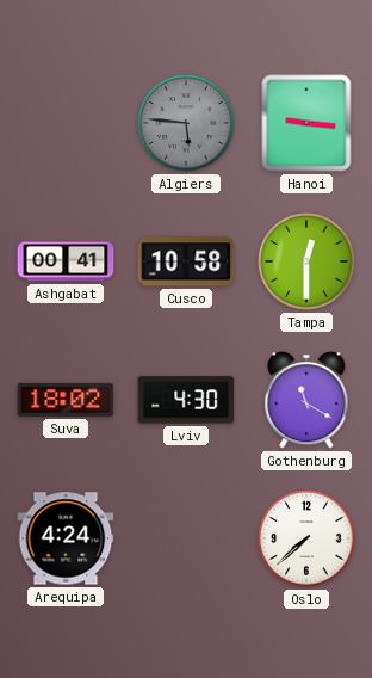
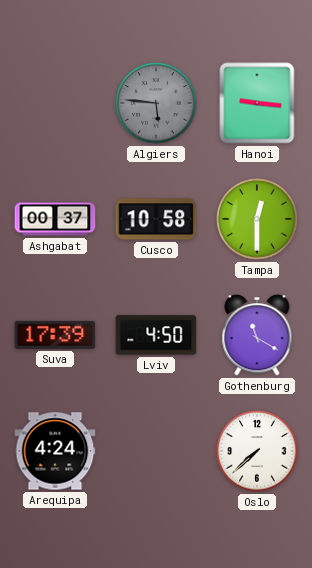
Ashgabat: 00:41 -> 00:37 (55, 219)
Suva: 18:02 -> 17:39 (55, 335)
Lviv: 4:30 -> 4:50 (156, 335)
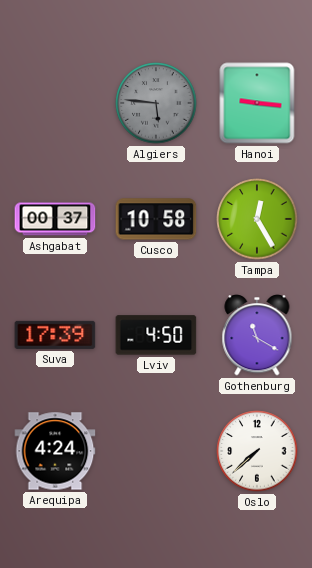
Tampa: 12:30 -> 12:25 (257, 219)
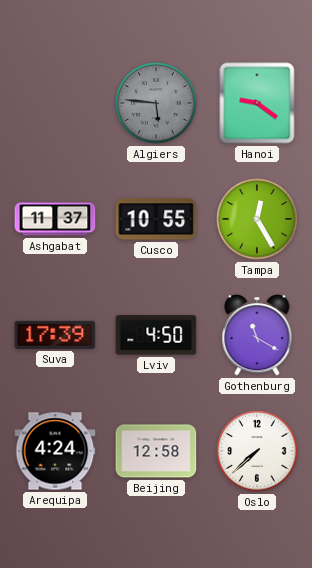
Hanoi: 9:16 -> 9:21 (257, 103)
Ashgabat: 00:37 -> 11:37 (55, 219)
Cusco: 10:58 -> 10:55 (156, 219)
Beijing: none -> 12:58 (156, 451)
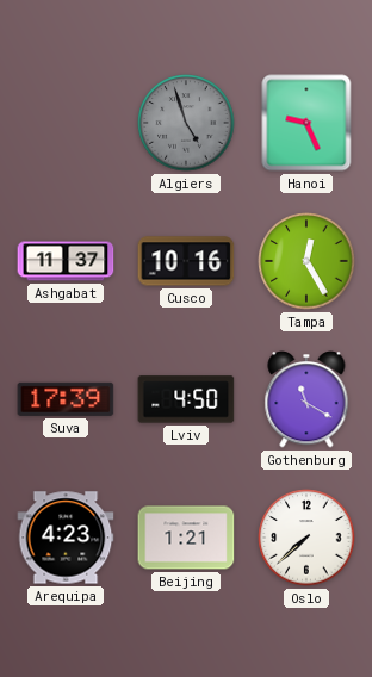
Algiers: 5:46 -> 4:57 (186, 123)
Hanoi: 9:21 -> 9:26 (306, 123)
Cusco: 10:55 -> 10:16 (186, 261)
Arequipa: 4:24 -> 4:23 (66, 538)
Beijing: 12:58 -> 1:21 (186, 538)
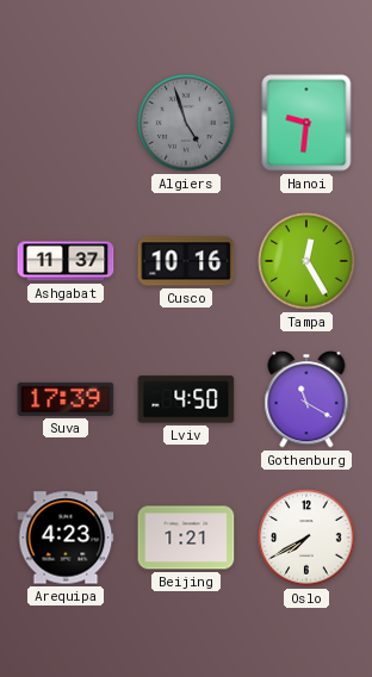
Hanoi: 9:26 -> 9:31 (306, 123)
Oslo: 7:38 -> 7:40 (306, 538)
